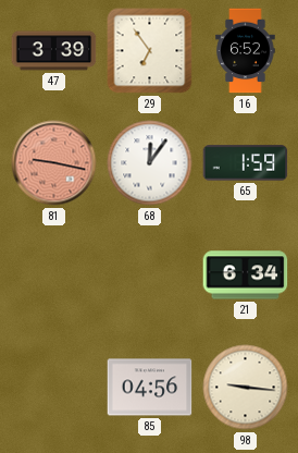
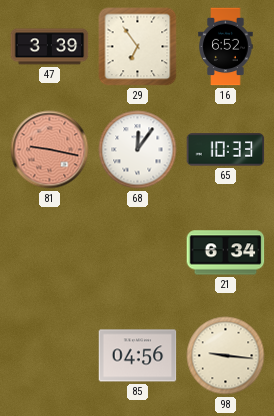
65: 1:59 -> 10:33 (226, 150)
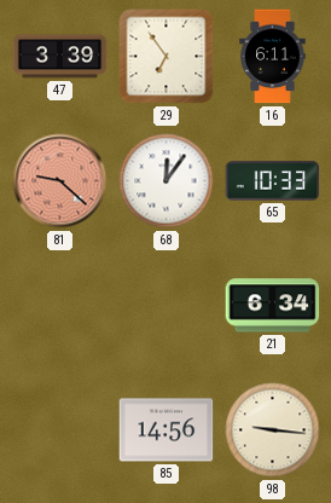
16: 6:52 -> 6:11 (273, 57)
81: 9:17 -> 9:22 (60, 181)
85: 04:56 -> 14:56 (167, 430)
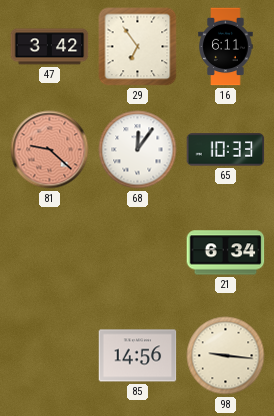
47: 3:39 -> 3:42 (50, 47)
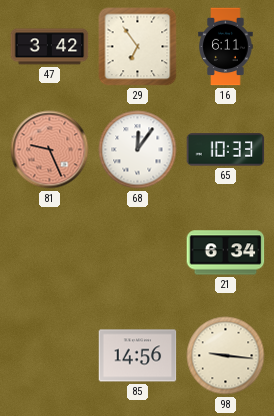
81: 9:22 -> 9:26 (50, 150)
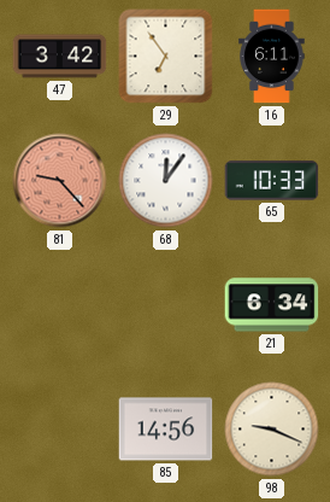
81: 9:26 -> 9:23 (60, 181)
98: 9:16 -> 9:19 (272, 430)
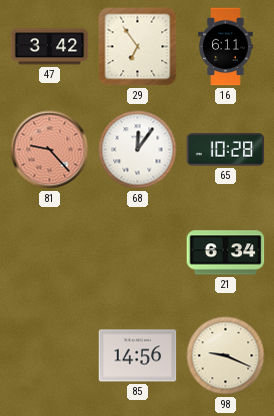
65: 10:33 -> 10:28 (226, 150)
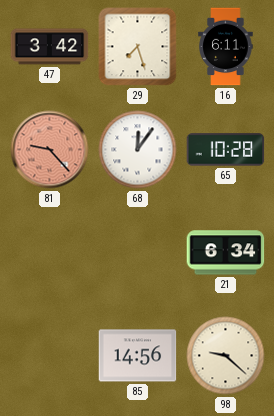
29: 6:54 -> 7:27 (138, 47)
98: 9:19 -> 9:22 (226, 356)
